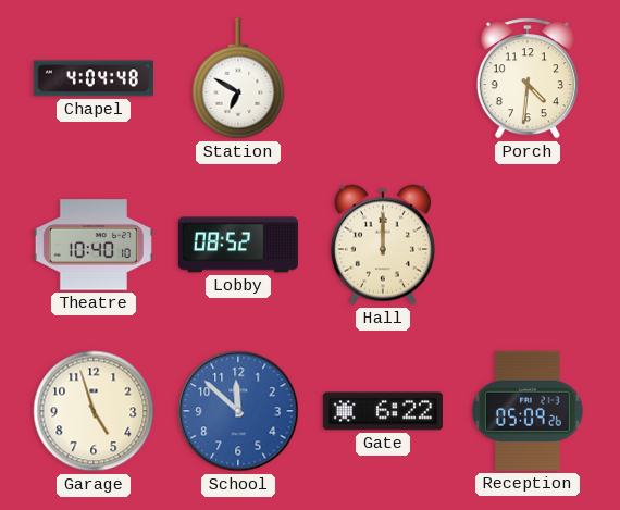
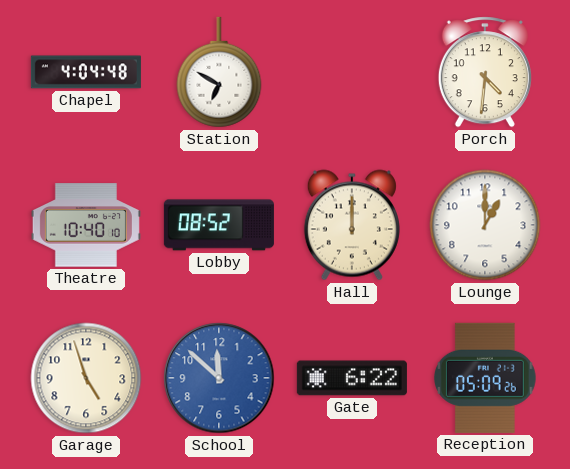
Lounge: none -> 1:00 (485, 225)
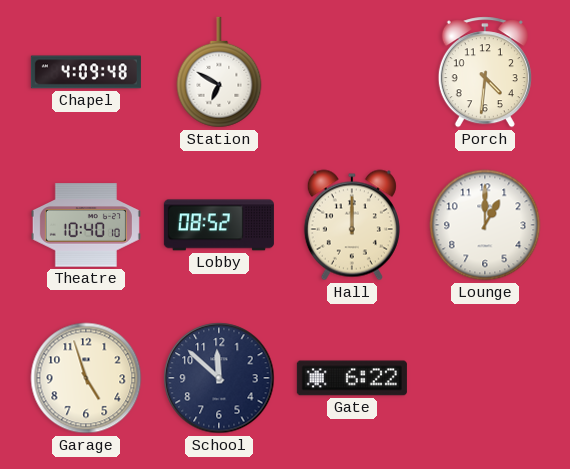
Chapel: 4:04 -> 4:09 (86, 72)
School dial: blue -> navy (219, 378)
Reception: 05:09 -> none (485, 378)
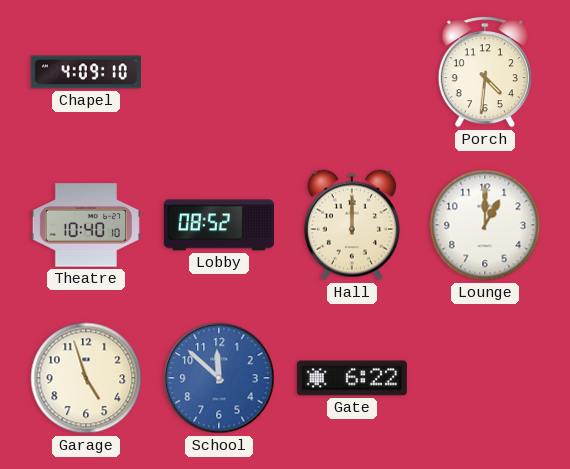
Chapel: 4:09:48 -> 4:09:10 (86, 72)
Station: 6:50 -> none (219, 72)
School dial: navy -> blue (219, 378)
